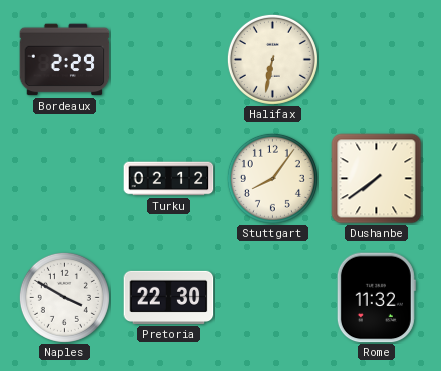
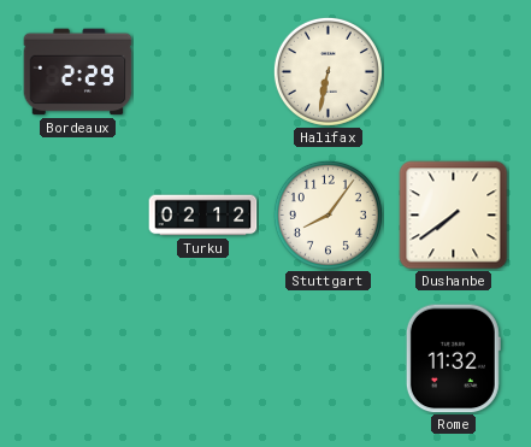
Naples: 3:50 -> none (64, 297)
Pretoria: 22:30 -> none (169, 297)
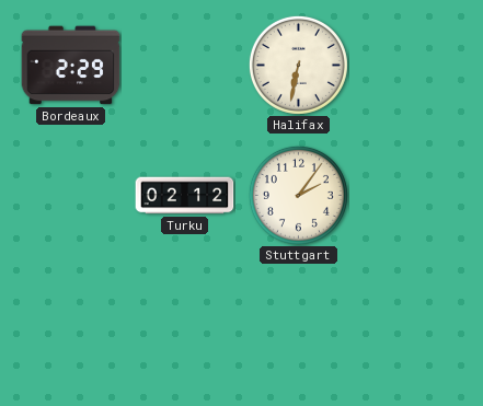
Stuttgart: 8:06 -> 2:06 (298, 195)
Dushanbe: 7:39 -> none (454, 216)
Rome: 11:32 -> none (453, 359)
